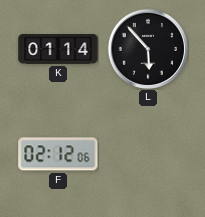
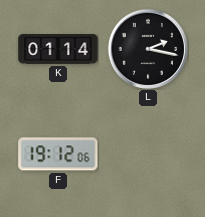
L: 5:53 -> 2:17 (147, 48)
F: 02:12 -> 19:12 (58, 154)
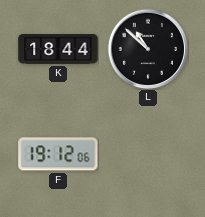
K: 01:14 -> 18:44 (58, 49)
L: 2:17 -> 10:52 (147, 48)
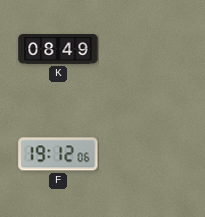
K: 18:44 -> 08:49 (58, 49)
L: 10:52 -> none (147, 48)
